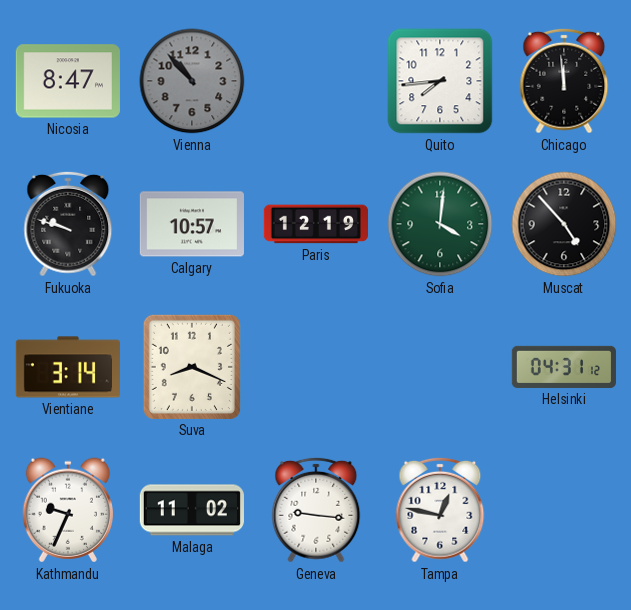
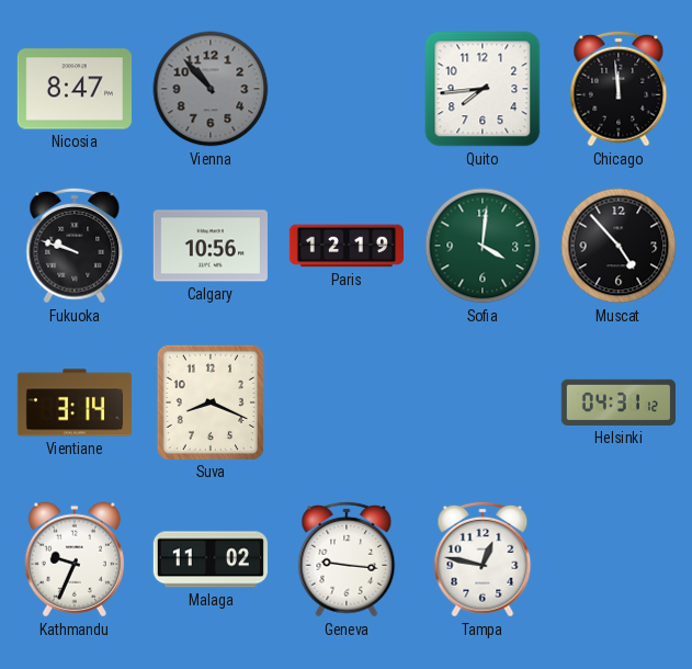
Calgary: 10:57 -> 10:56 (211, 246)
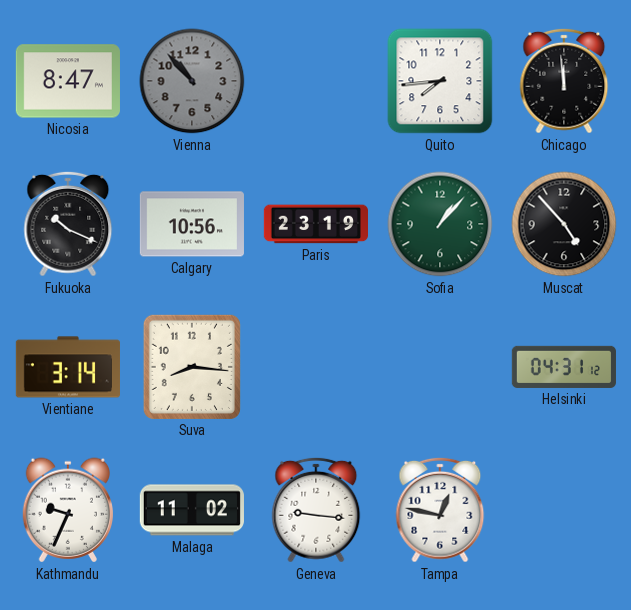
Fukuoka: 9:48 -> 10:19 (68, 224)
Paris: 12:19 -> 23:19 (315, 224)
Sofia: 4:01 -> 1:07 (440, 224)
Suva: 8:19 -> 8:16 (192, 367)
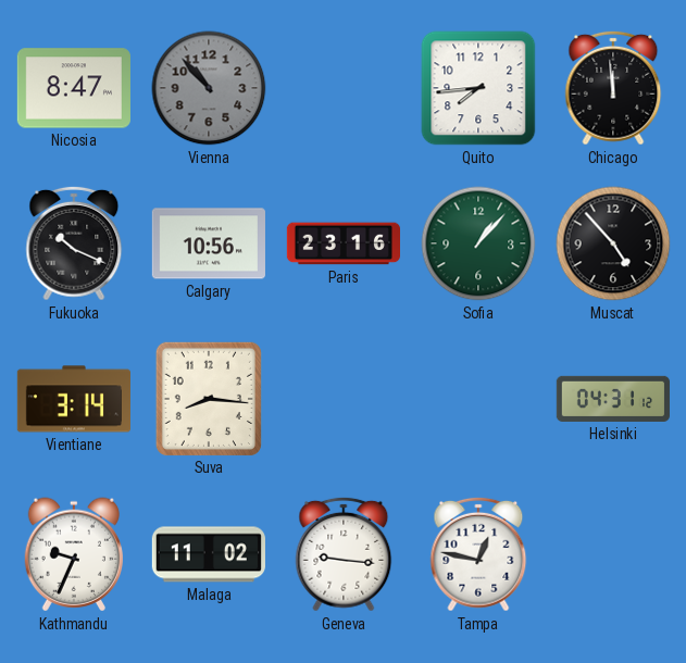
Paris: 23:19 -> 23:16 (342, 243)
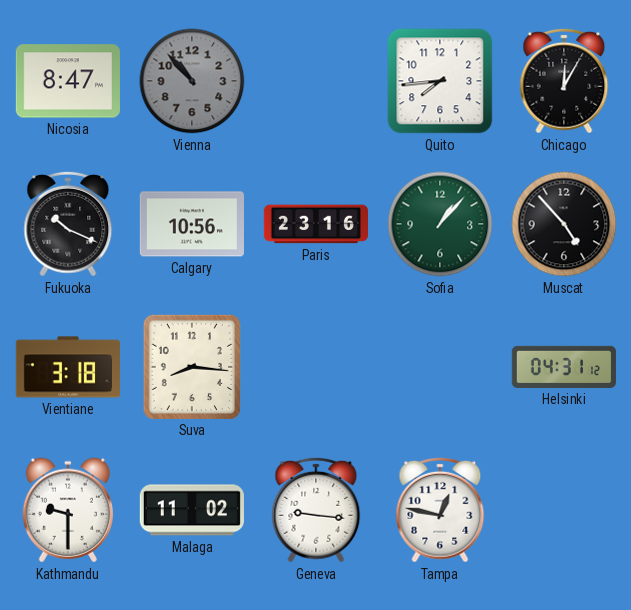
Chicago: 11:59 -> 12:05 (564, 81)
Vientiane: 3:14 -> 3:18 (68, 367)
Kathmandu: 9:34 -> 9:30 (67, 510)
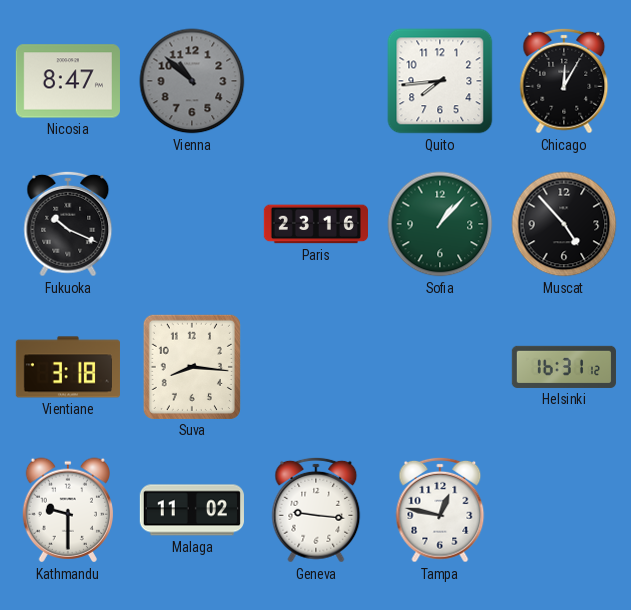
Vienna: 10:53 -> 10:52 (192, 81)
Calgary: 10:56 -> none (192, 224)
Helsinki: 04:31 -> 16:31 (564, 367)
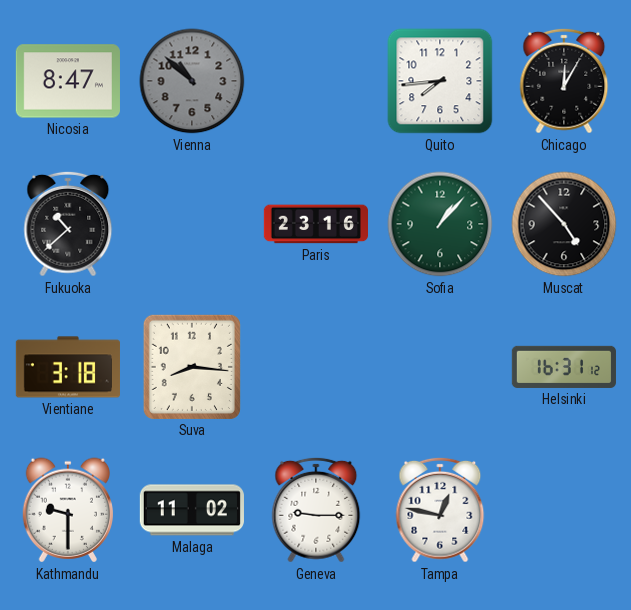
Fukuoka: 10:19 -> 10:38 (68, 224)
Geneva: 9:16 -> 9:15 (316, 510)
